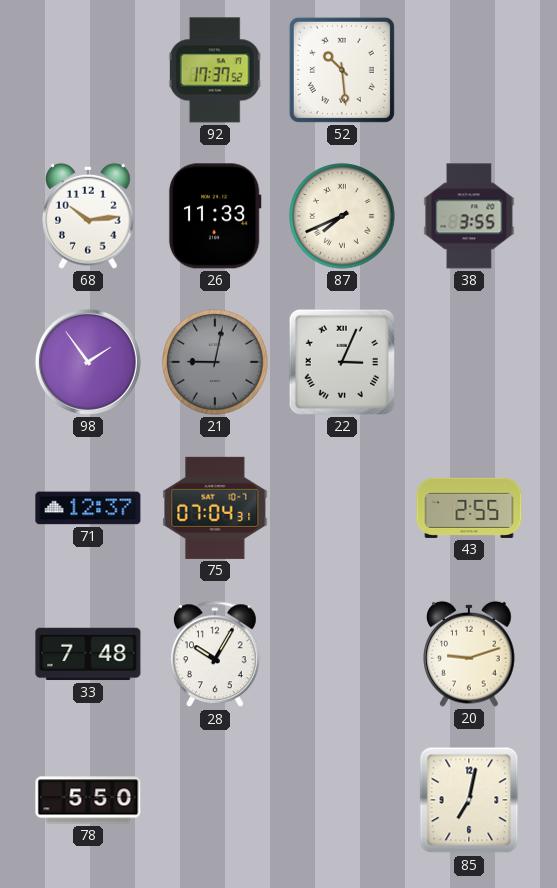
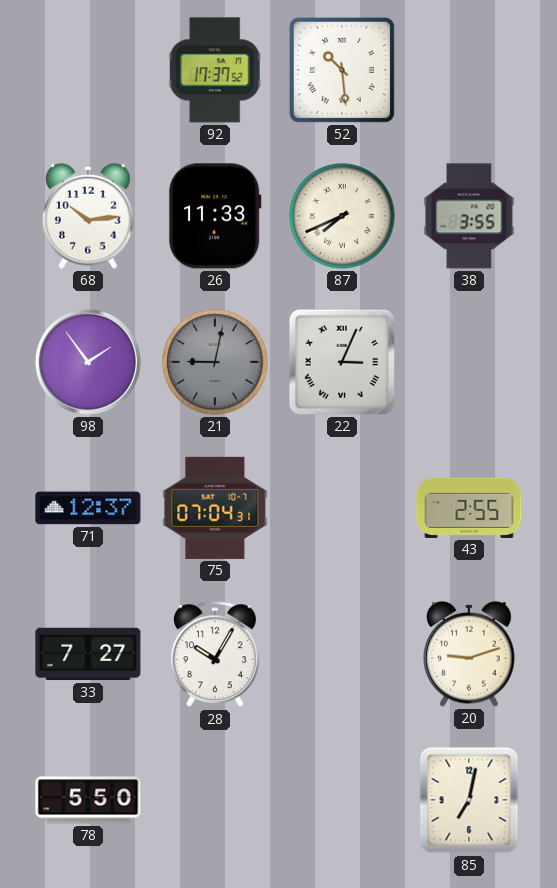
33: 7:48 -> 7:27 (88, 654)
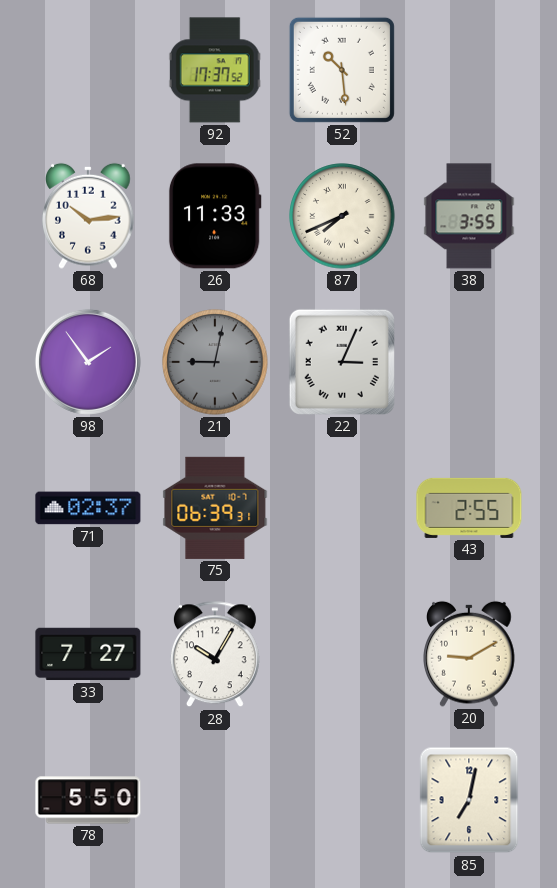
71: 12:37 -> 02:37 (88, 508)
75: 07:04 -> 06:39 (215, 508)
20: 9:12 -> 9:10 (469, 654)
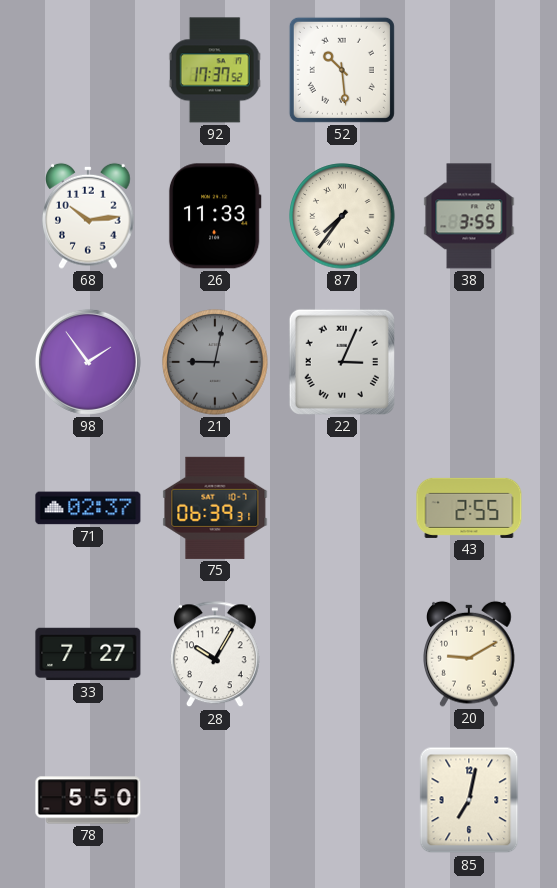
87: 7:41 -> 7:36 (342, 216)
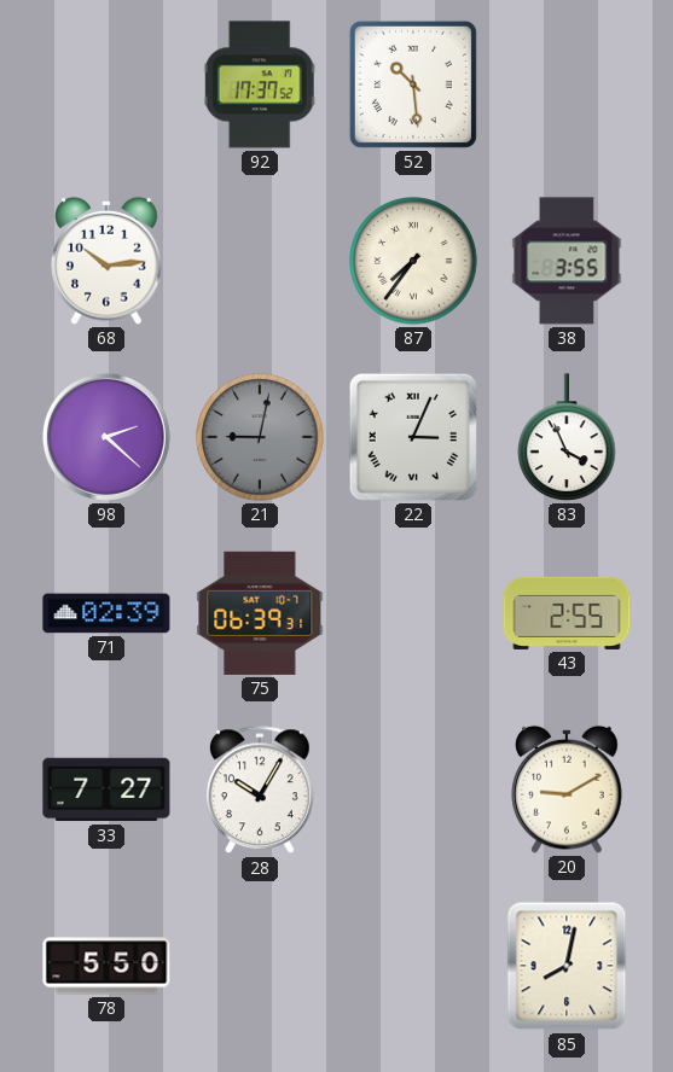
26: 11:33 -> none (215, 216)
98: 1:54 -> 2:22 (106, 437)
83: none -> 3:56 (567, 437)
71: 02:37 -> 02:39 (106, 613)
85: 7:02 -> 8:02 (567, 966)
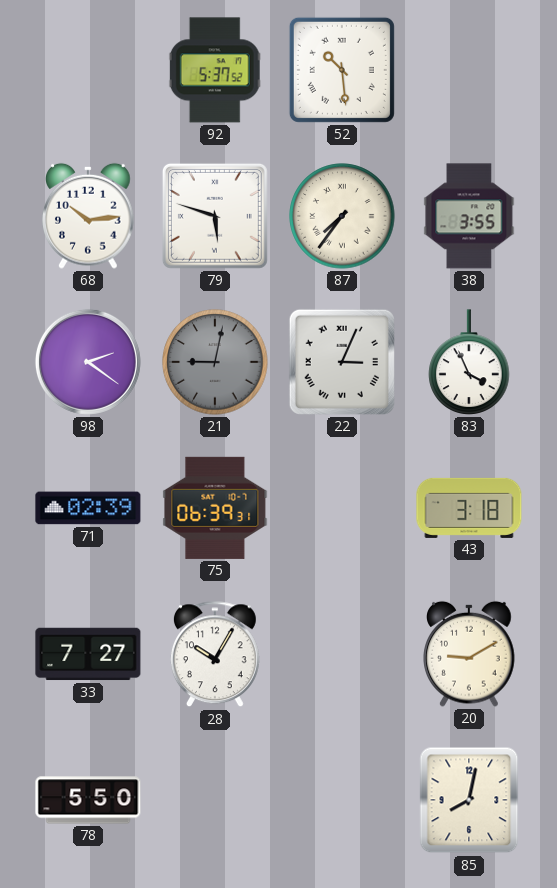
92: 17:37 -> 5:37 (215, 70)
79: none -> 5:48 (215, 216)
98: 2:22 -> 2:21 (88, 362)
43: 2:55 -> 3:18 (469, 508)
